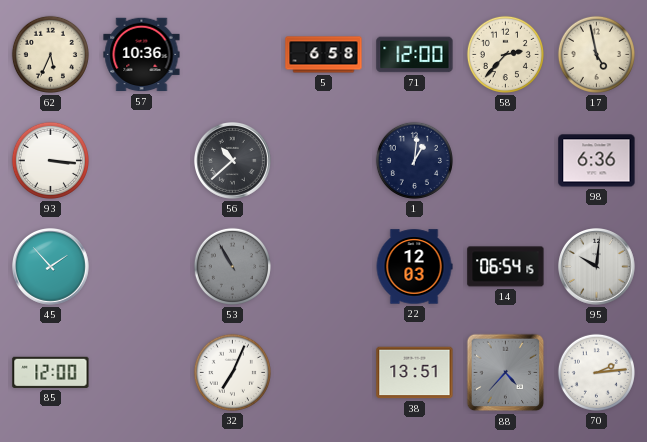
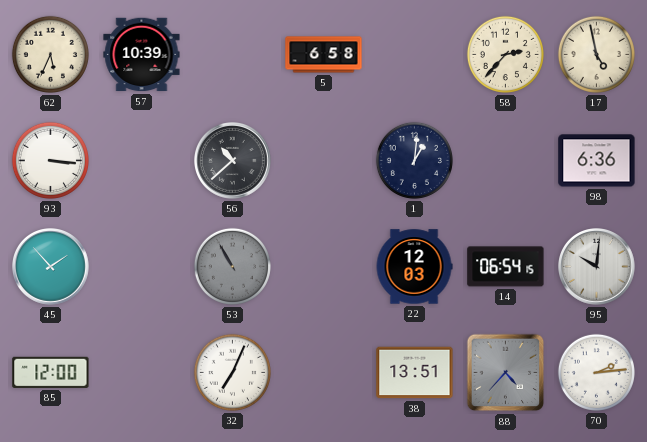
57: 10:36 -> 10:39 (142, 55)
71: 12:00 -> none (415, 55)
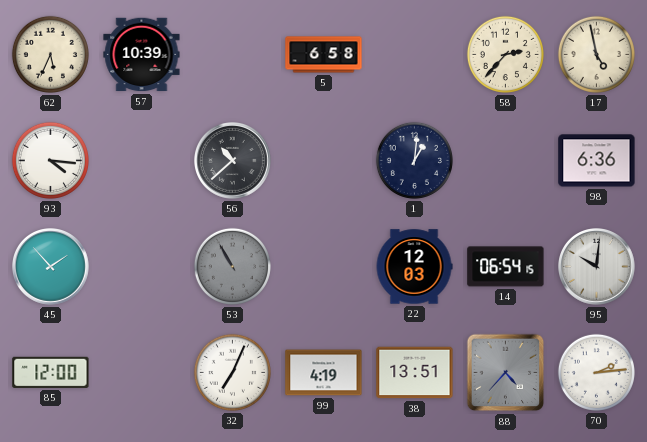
93: 3:16 -> 4:16 (50, 160)
99: none -> 4:19 (324, 373)
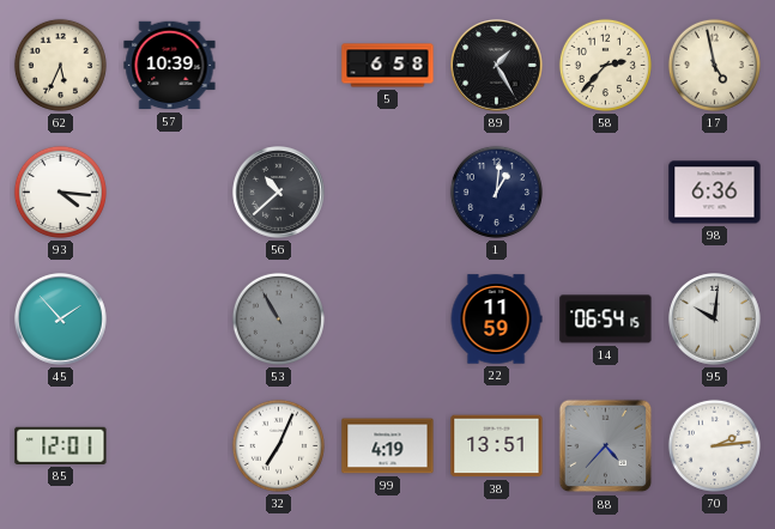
89: none -> 1:25 (497, 66)
22: 12:03 -> 11:59 (496, 320)
85: 12:00 -> 12:01 (61, 445)
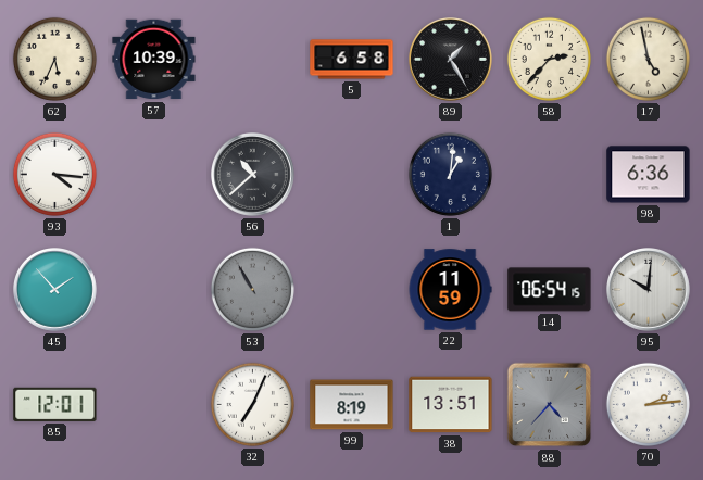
99: 4:19 -> 8:19 (352, 405)
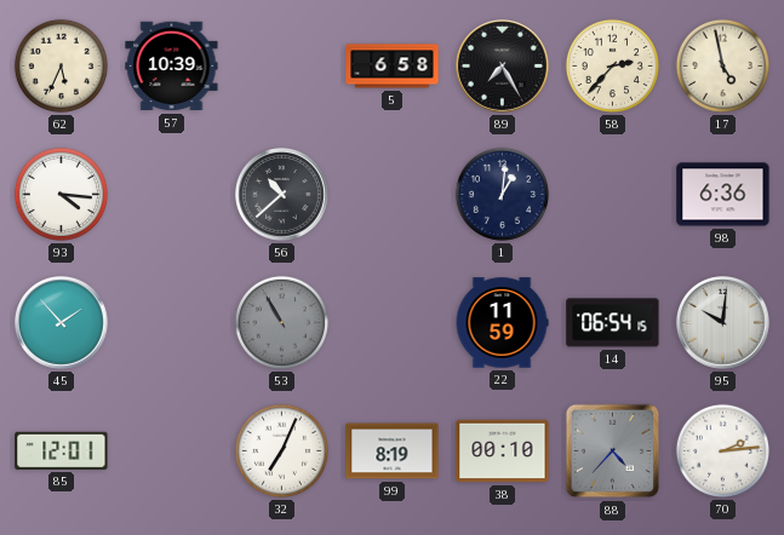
89: 1:25 -> 7:25 (503, 67)
38: 13:51 -> 00:10 (503, 451)
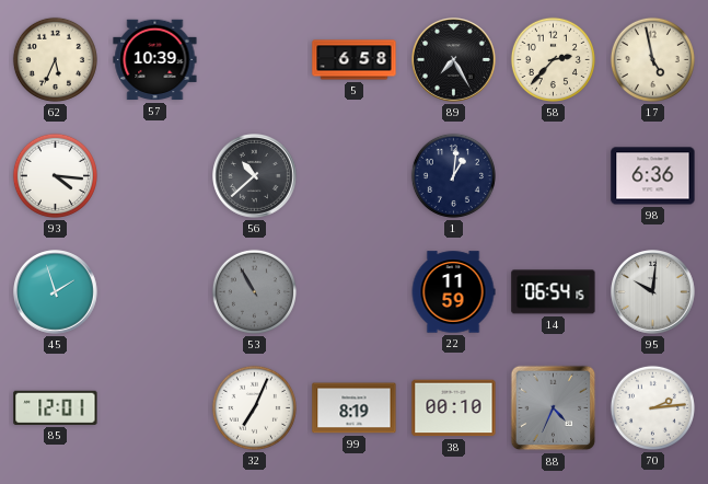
45: 1:53 -> 1:57 (56, 292)
88: 4:37 -> 4:34 (554, 408)
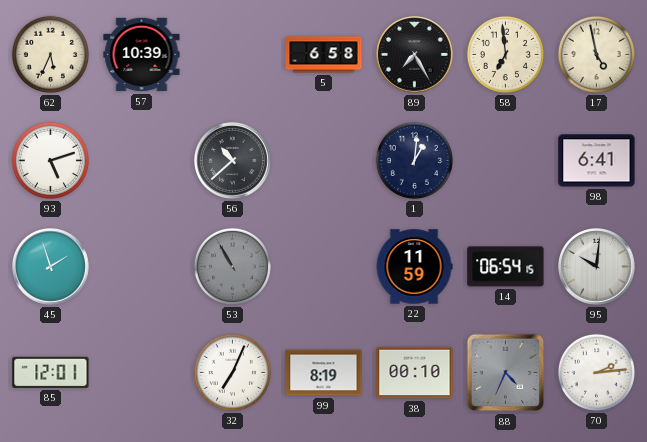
58: 2:37 -> 6:59 (505, 54)
93: 4:16 -> 5:12 (50, 160)
98: 6:36 -> 6:41 (597, 161)
